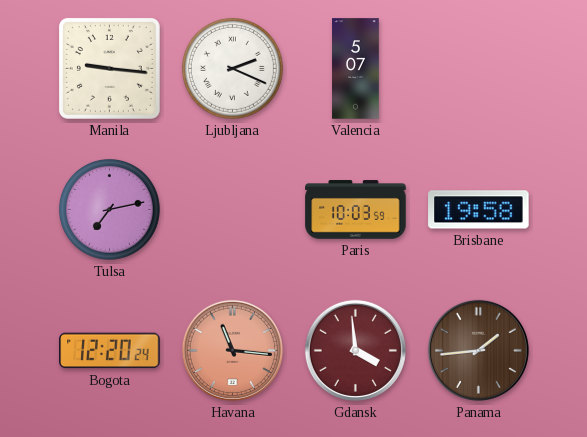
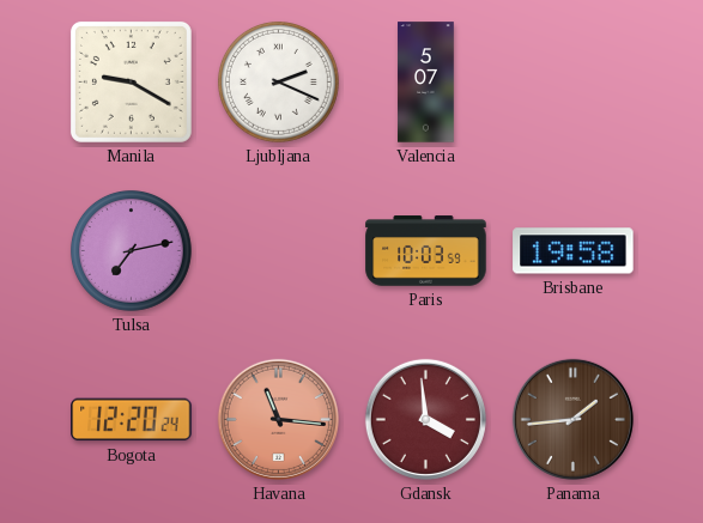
Manila: 9:16 -> 9:20 (131, 81)
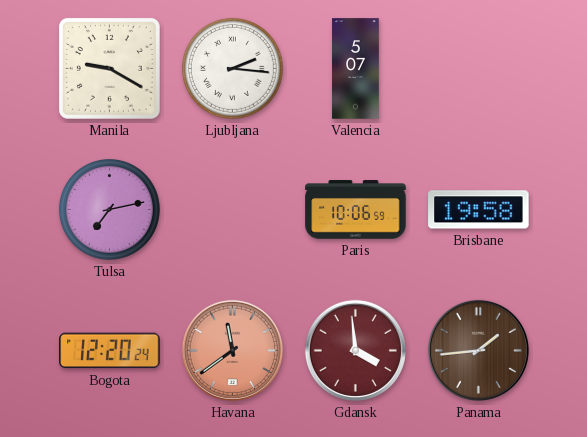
Ljubljana: 2:19 -> 2:16 (232, 68)
Paris: 10:03 -> 10:06 (356, 210)
Havana: 11:16 -> 11:39 (232, 350)
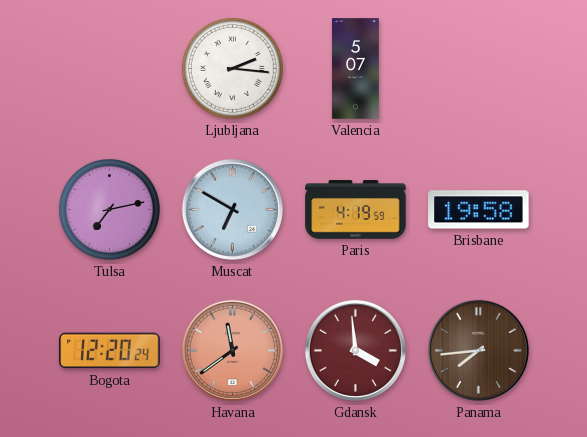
Manila: 9:20 -> none (109, 68)
Muscat: none -> 6:50 (232, 209)
Paris: 10:06 -> 4:19 (356, 210)
Panama: 1:44 -> 7:44 (478, 350)
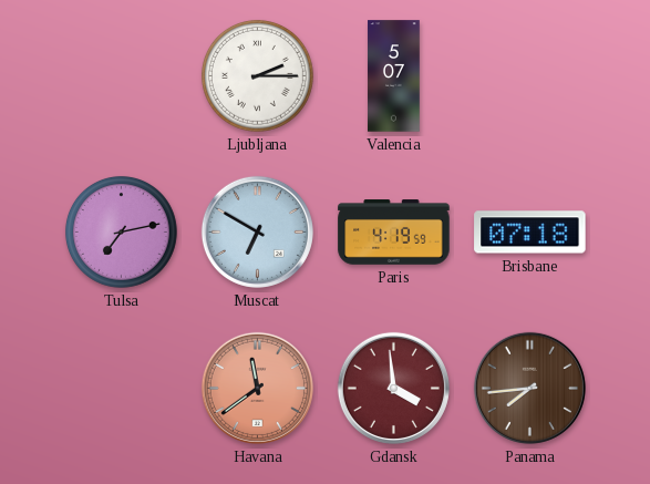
Ljubljana: 2:16 -> 2:15 (257, 75)
Brisbane: 19:58 -> 07:18 (530, 233)
Bogota: 12:20 -> none (110, 351)
